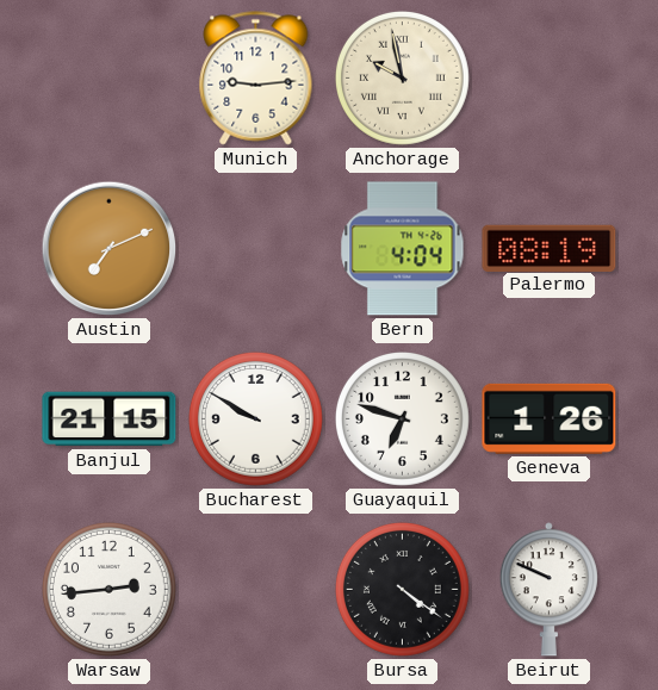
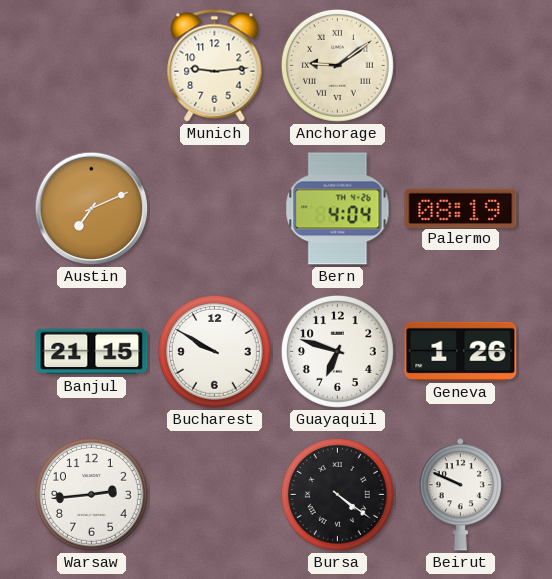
Anchorage: 9:58 -> 9:09 (337, 65)
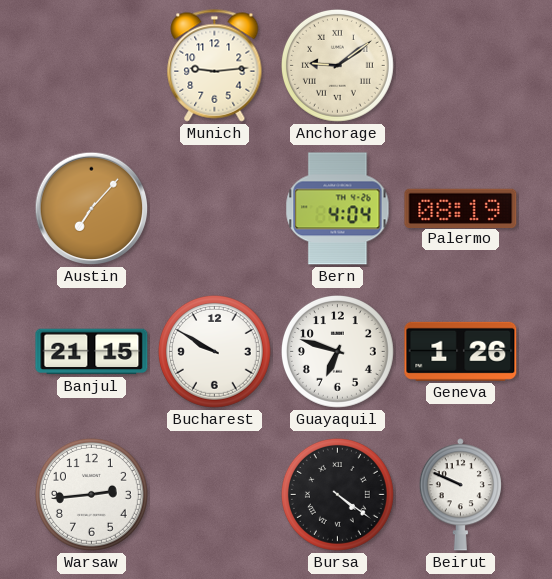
Austin: 7:11 -> 7:07 (92, 209)
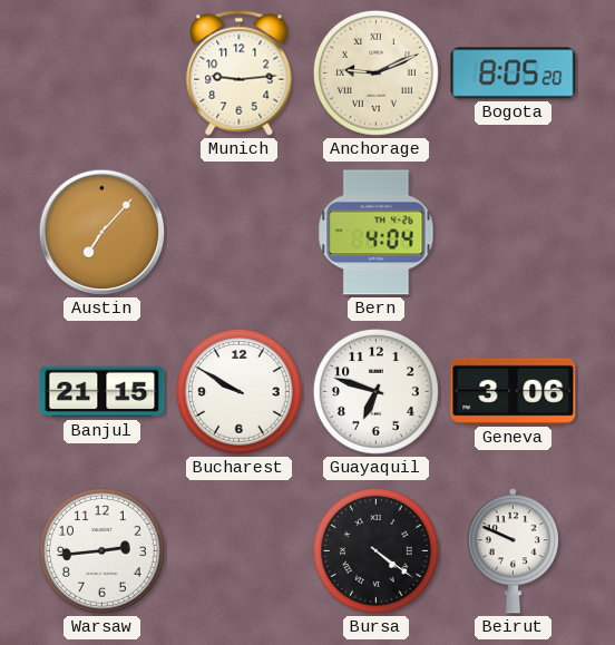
Anchorage: 9:09 -> 9:11 (375, 72)
Bogota: none -> 8:05 (514, 74)
Palermo: 08:19 -> none (461, 208)
Geneva: 1:26 -> 3:06 (514, 391)
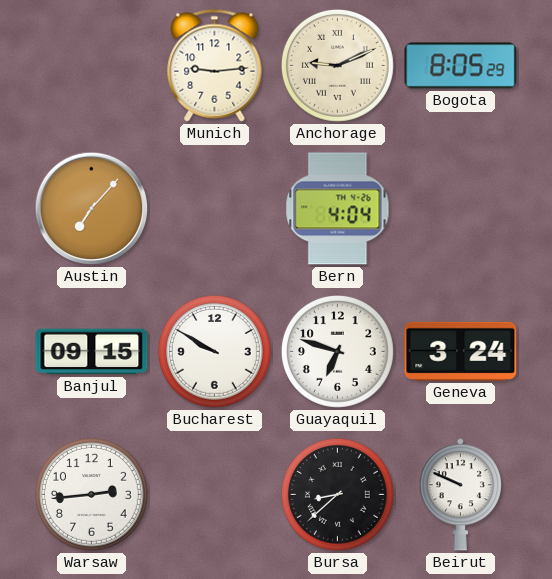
Bogota: 8:05:20 -> 8:05:29 (461, 66)
Banjul: 21:15 -> 09:15 (92, 352)
Geneva: 3:06 -> 3:24 (461, 351)
Bursa: 4:21 -> 8:38 (337, 494)
